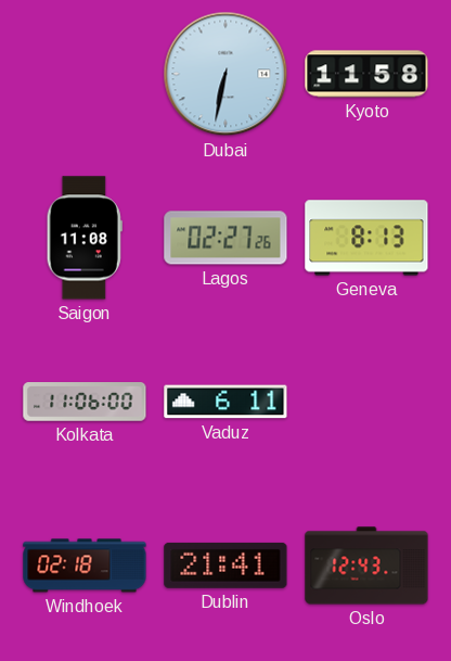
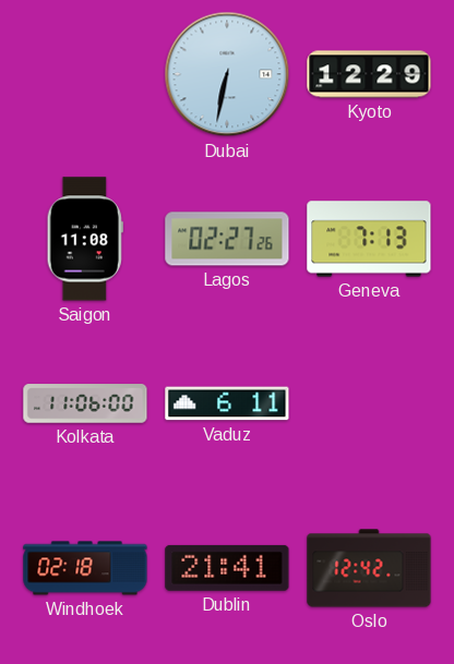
Kyoto: 11:58 -> 12:29 (369, 74)
Geneva: 8:13 -> 7:13 (369, 239)
Oslo: 12:43 -> 12:42 (369, 568)
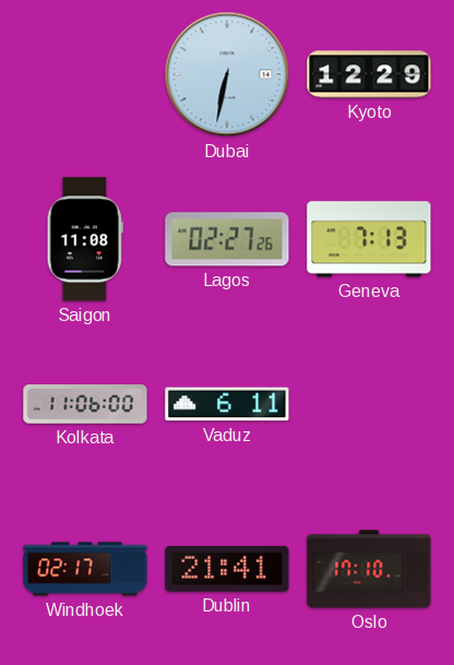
Windhoek: 02:18 -> 02:17 (85, 569)
Oslo: 12:42 -> 17:10 (369, 569)
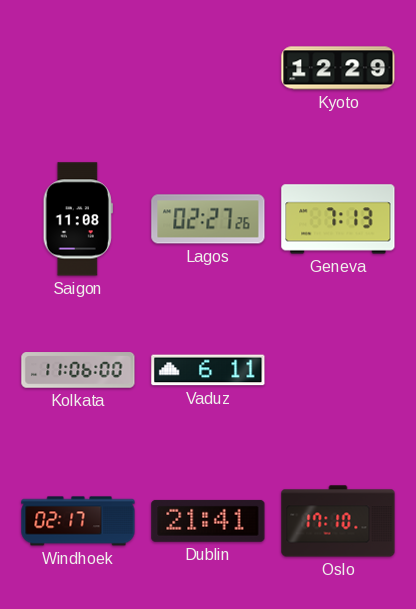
Dubai: 6:32 -> none (227, 74)
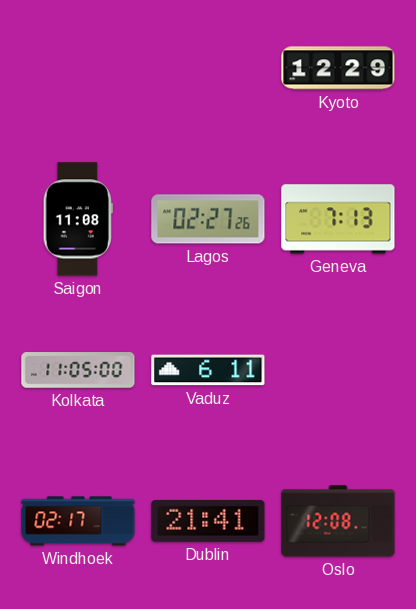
Kolkata: 11:06 -> 11:05 (78, 370)
Oslo: 17:10 -> 12:08 (338, 521)
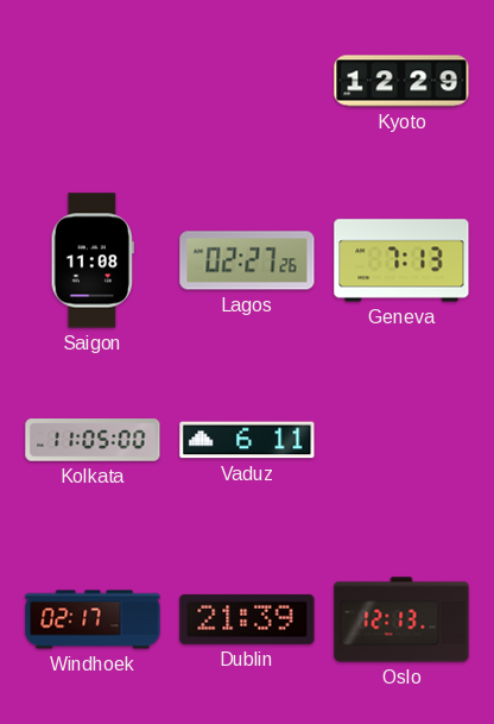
Dublin: 21:41 -> 21:39 (247, 619)
Oslo: 12:08 -> 12:13 (401, 619)
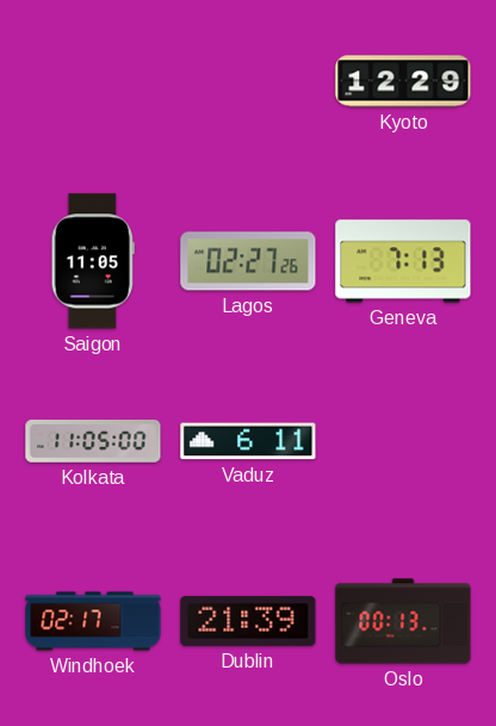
Saigon: 11:08 -> 11:05 (93, 261)
Oslo: 12:13 -> 00:13 (403, 621)
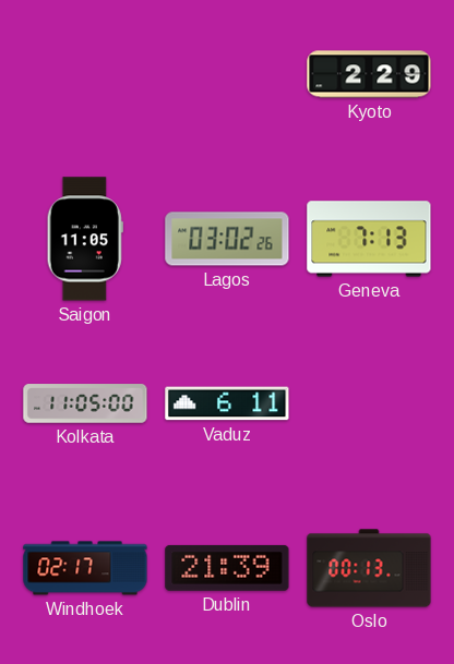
Kyoto: 12:29 -> 2:29 (369, 74)
Lagos: 02:27 -> 03:02 (227, 239)
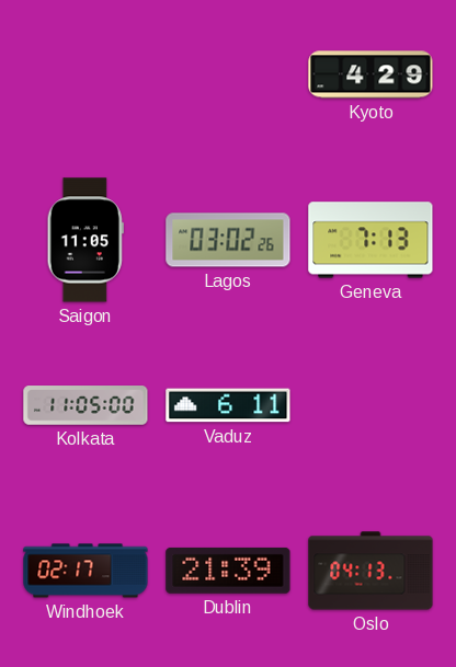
Kyoto: 2:29 -> 4:29 (371, 74)
Oslo: 00:13 -> 04:13 (371, 571)
